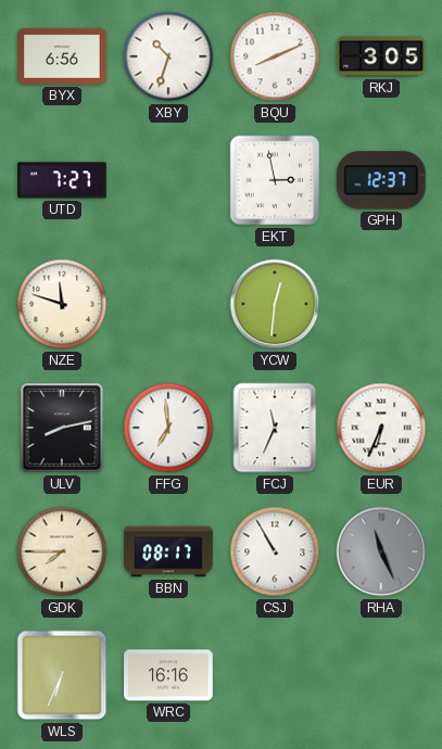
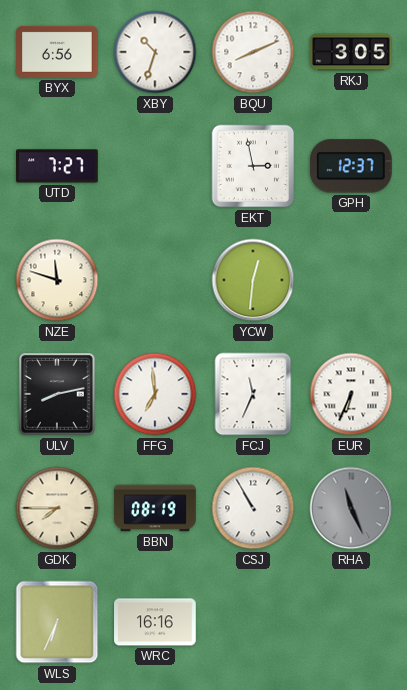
BBN: 08:17 -> 08:19 (155, 508)
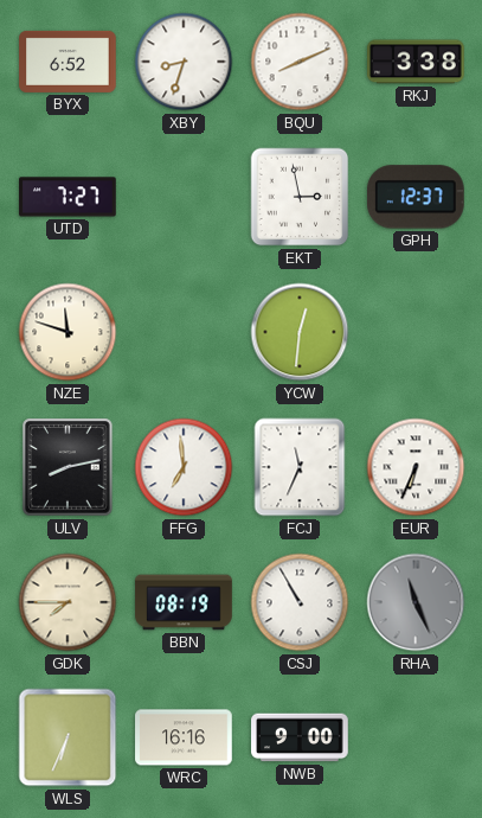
BYX: 6:56 -> 6:52 (68, 62)
XBY: 10:33 -> 8:33 (184, 62)
RKJ: 3:05 -> 3:38 (416, 62)
NWB: none -> 9:00 (300, 737)
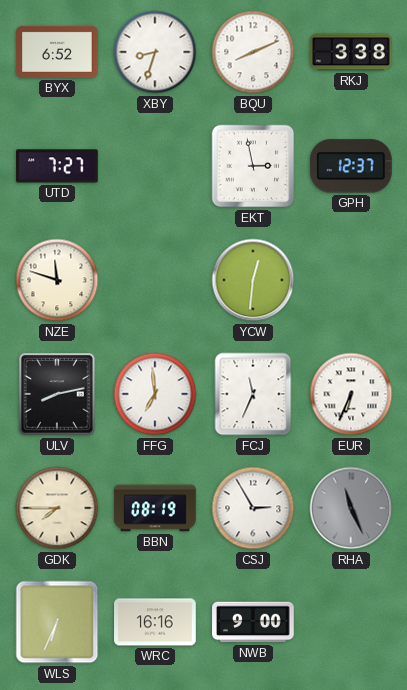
CSJ: 10:55 -> 2:55 (253, 508)
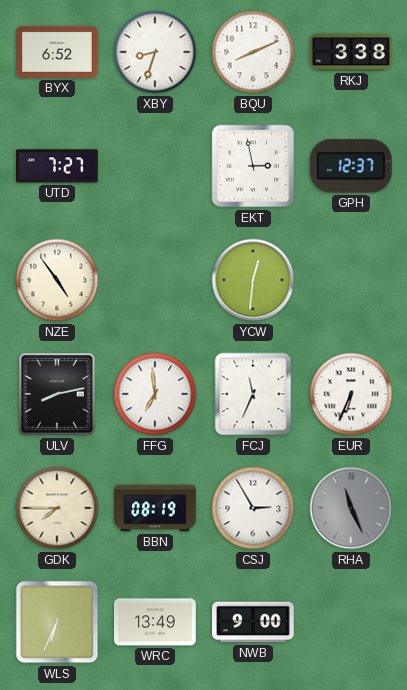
NZE: 11:48 -> 4:54 (57, 280)
WRC: 16:16 -> 13:49 (155, 622)
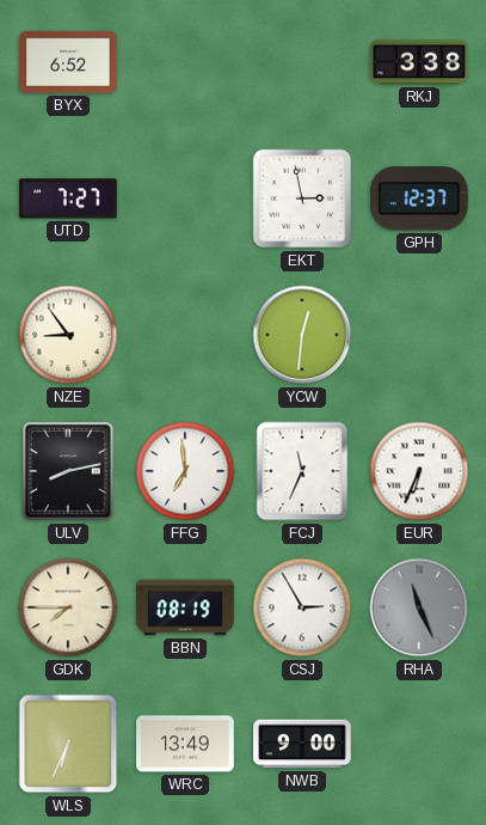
XBY: 8:33 -> none (155, 52)
BQU: 8:11 -> none (253, 52)
NZE: 4:54 -> 8:54 (68, 335)
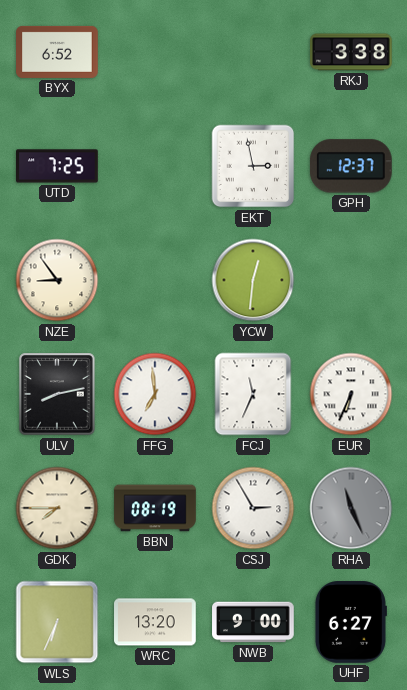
UTD: 7:27 -> 7:25 (57, 166)
WRC: 13:49 -> 13:20 (155, 622)
UHF: none -> 6:27 (350, 622)
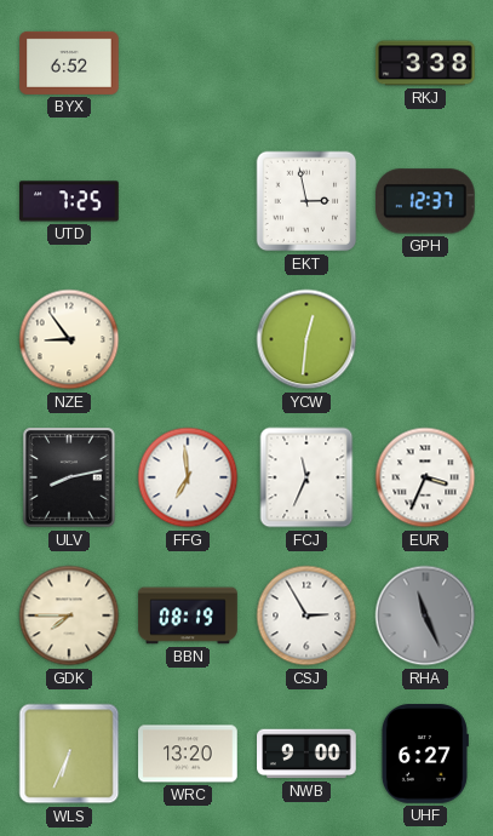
EUR: 6:34 -> 3:34 (425, 477)
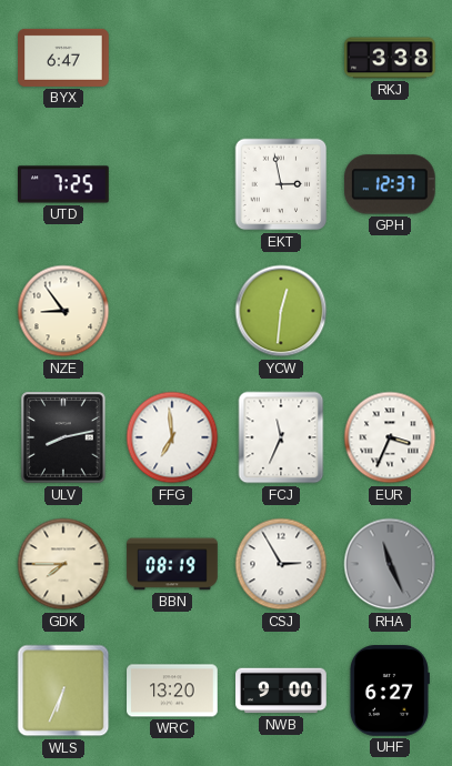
BYX: 6:52 -> 6:47 (63, 58)
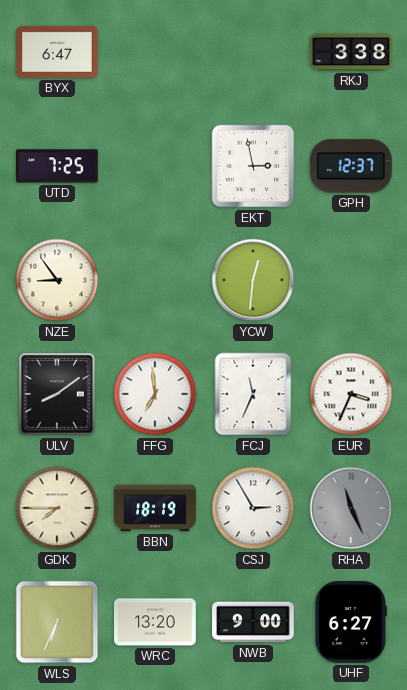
ULV: 8:13 -> 8:09 (57, 394)
BBN: 08:19 -> 18:19 (155, 508)
